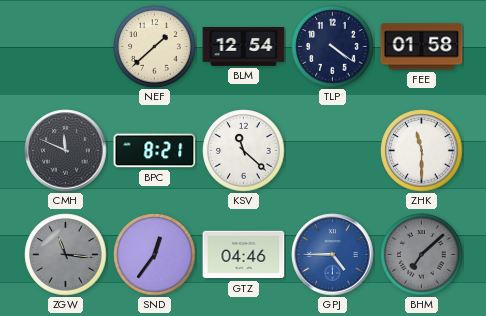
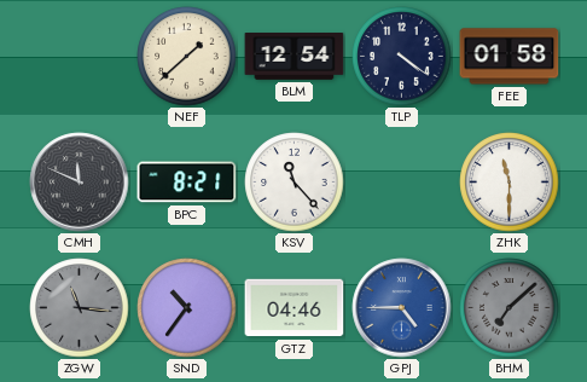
KSV: 11:22 -> 11:23 (295, 183)
SND: 12:36 -> 10:36 (187, 308)
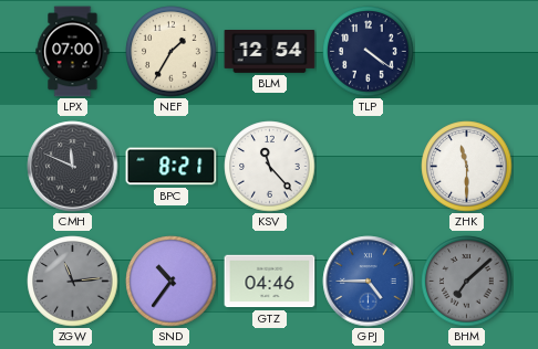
LPX: none -> 07:00 (73, 52)
NEF: 1:38 -> 1:35 (172, 52)
FEE: 01:58 -> none (510, 57)
ZGW: 11:16 -> 11:14 (73, 282)
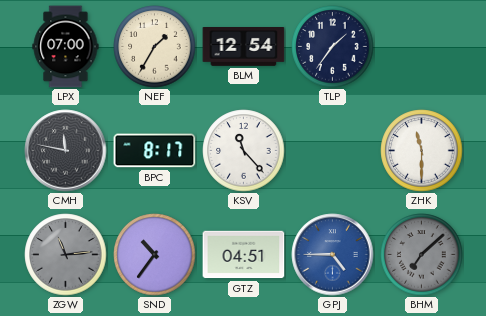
TLP: 4:21 -> 1:36 (333, 47)
CMH: 11:49 -> 11:47 (66, 151)
BPC: 8:21 -> 8:17 (155, 151)
GTZ: 04:46 -> 04:51 (244, 255)
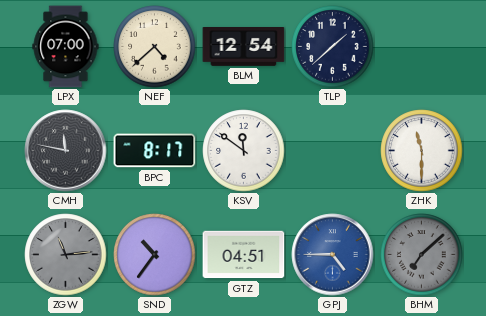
NEF: 1:35 -> 4:38 (155, 47)
TLP: 1:36 -> 1:38 (333, 47)
KSV: 11:23 -> 11:51 (244, 151)
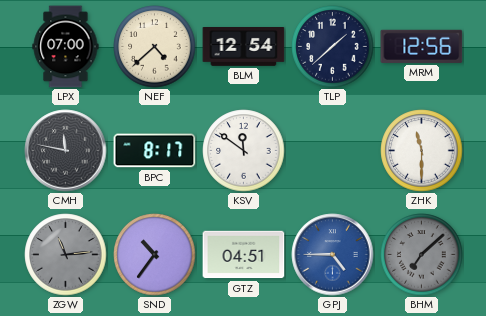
MRM: none -> 12:56 (422, 46)
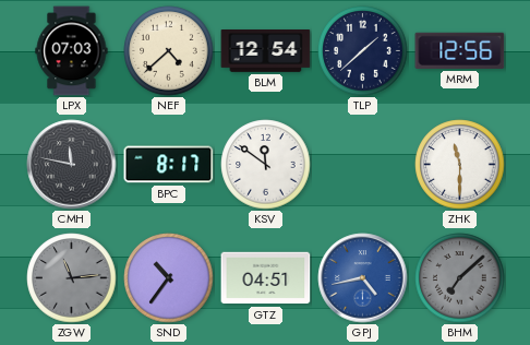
LPX: 07:00 -> 07:03 (72, 51)
GPJ: 4:45 -> 4:43 (363, 278)
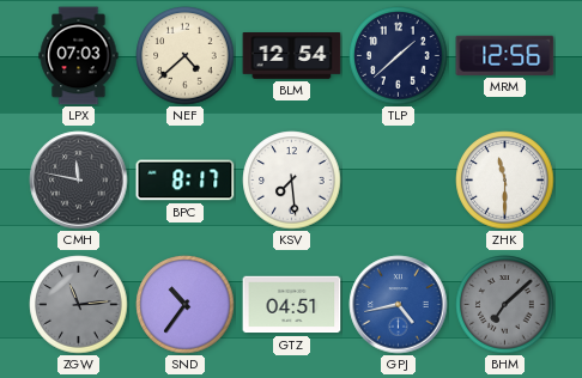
KSV: 11:51 -> 7:29 (292, 181)
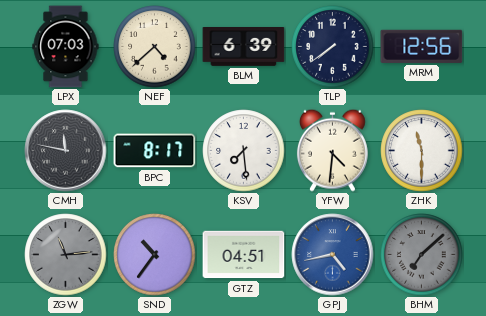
BLM: 12:54 -> 6:39 (244, 47)
TLP: 1:38 -> 7:39 (333, 47)
YFW: none -> 4:31 (332, 150)
